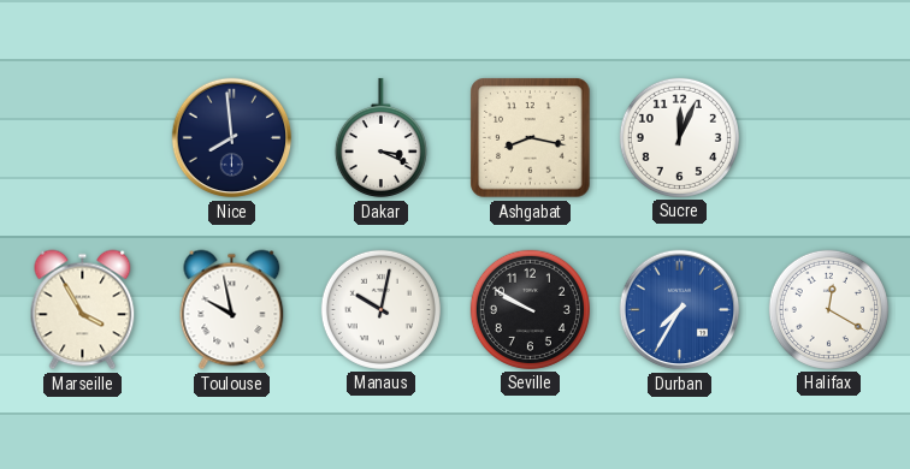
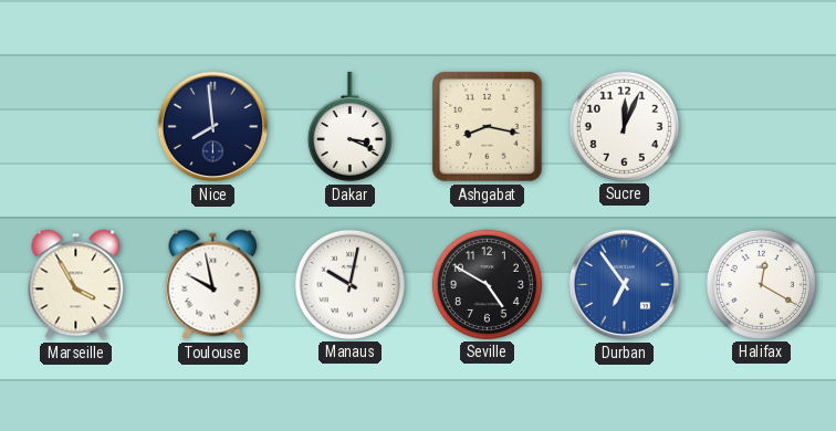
Seville: 9:50 -> 4:50 (487, 284)
Durban: 7:35 -> 6:54 (625, 285)
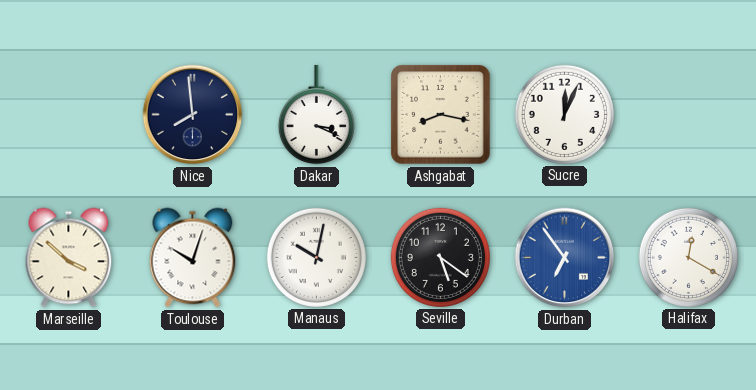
Marseille: 3:55 -> 3:52 (69, 258)
Toulouse: 9:58 -> 10:03 (193, 258)
Seville: 4:50 -> 5:21 (440, 257)
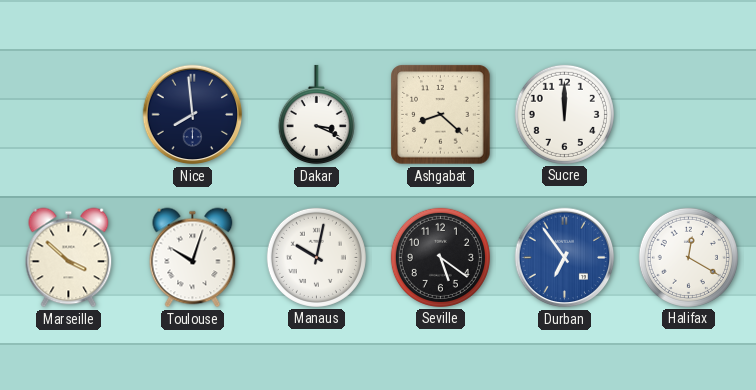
Ashgabat: 8:17 -> 8:22 (441, 115)
Sucre: 12:04 -> 12:00 (564, 114)
